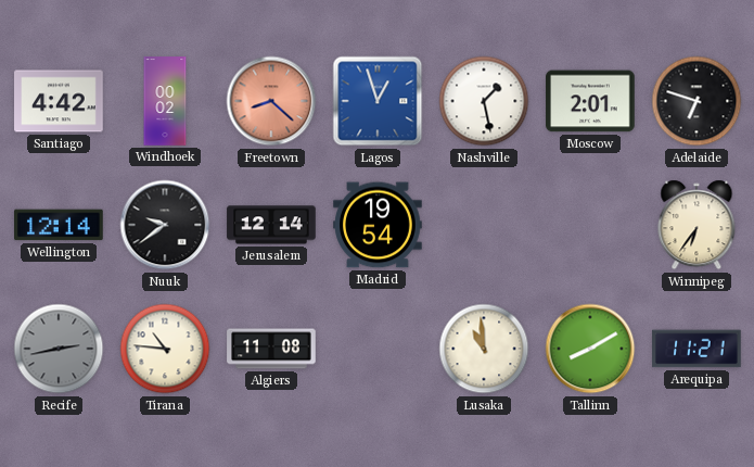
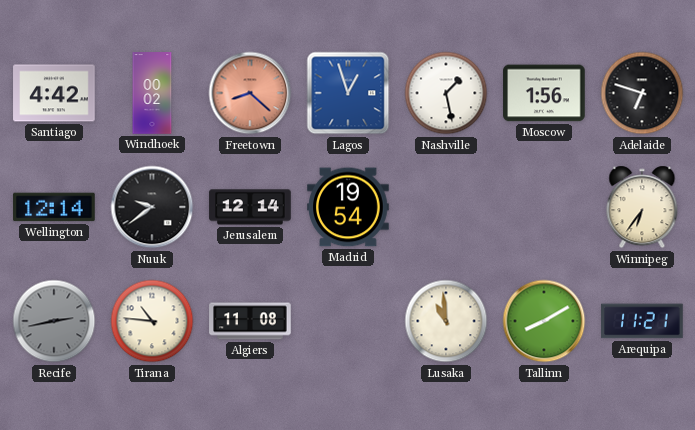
Moscow: 2:01 -> 1:56 (544, 93)
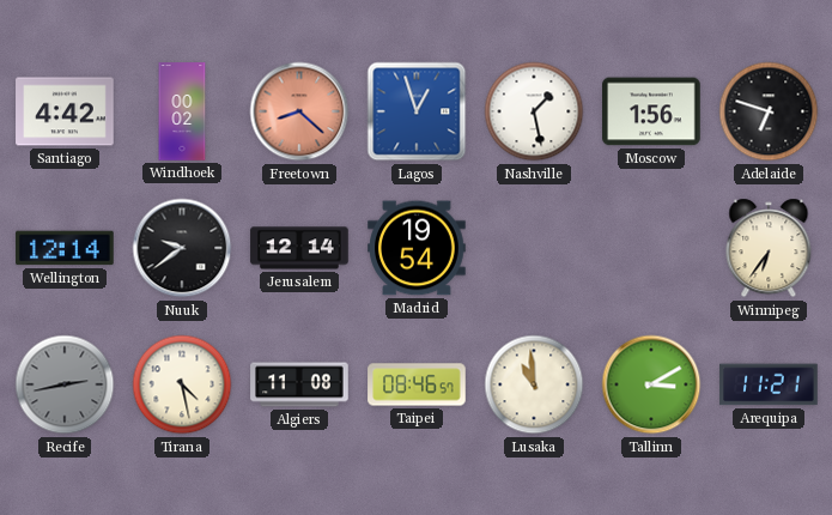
Tirana: 10:46 -> 4:28 (182, 384)
Taipei: none -> 08:46 (417, 384)
Tallinn: 8:10 -> 3:10 (651, 384)
